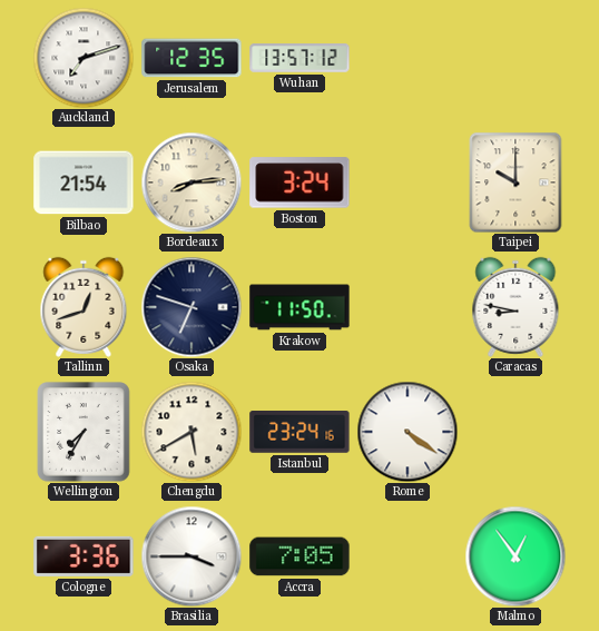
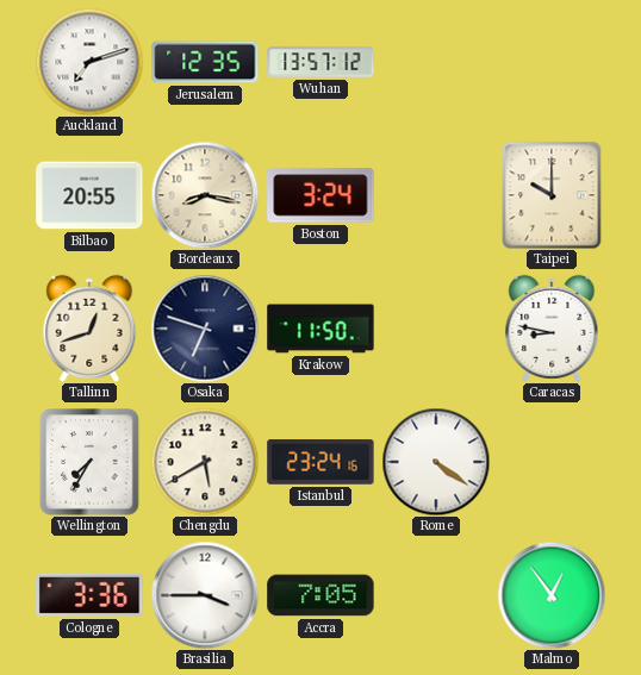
Bilbao: 21:54 -> 20:55 (89, 195)
Bordeaux: 8:14 -> 8:17 (205, 195)
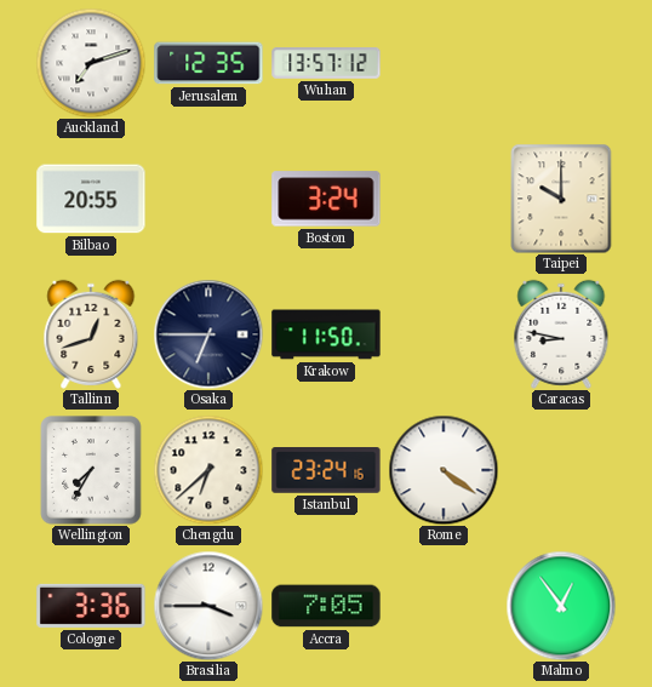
Bordeaux: 8:17 -> none (205, 195)
Osaka: 6:48 -> 6:45 (208, 334)
Chengdu: 5:40 -> 6:38 (208, 470)
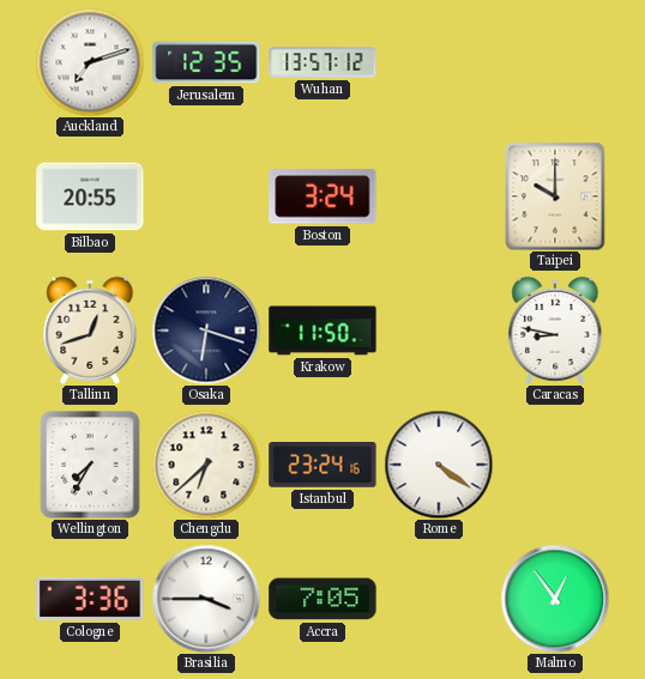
Osaka: 6:45 -> 6:18 (206, 331)
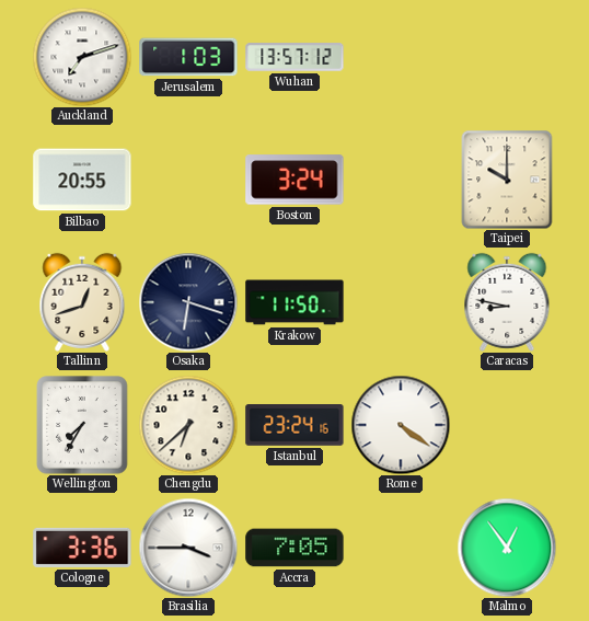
Jerusalem: 12:35 -> 1:03 (188, 57)
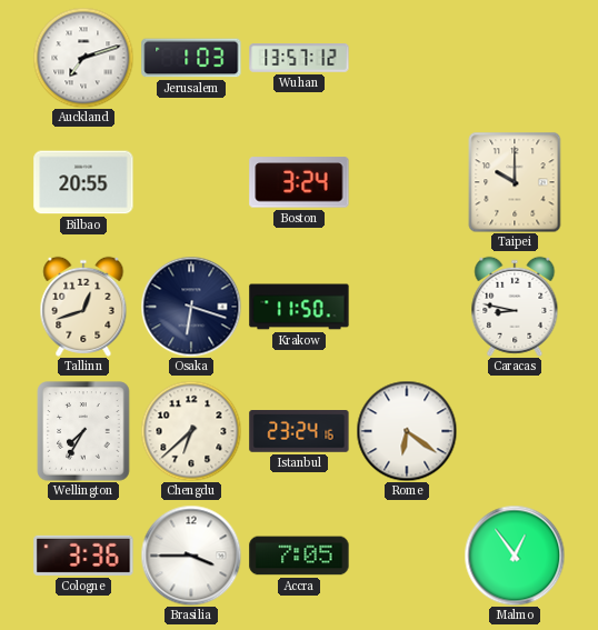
Rome: 4:21 -> 6:21 (407, 431)
